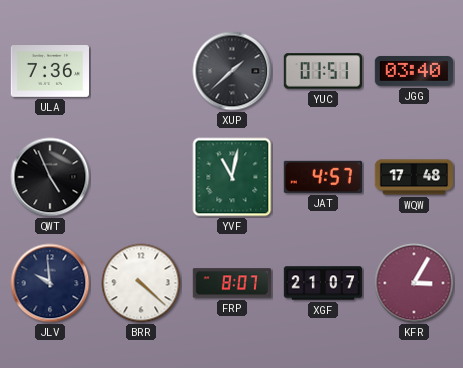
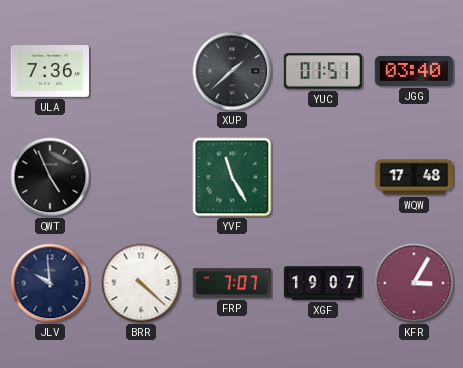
YVF: 11:02 -> 11:25 (232, 177)
JAT: 4:57 -> none (323, 177)
FRP: 8:07 -> 7:07 (232, 283)
XGF: 21:07 -> 19:07 (323, 283)
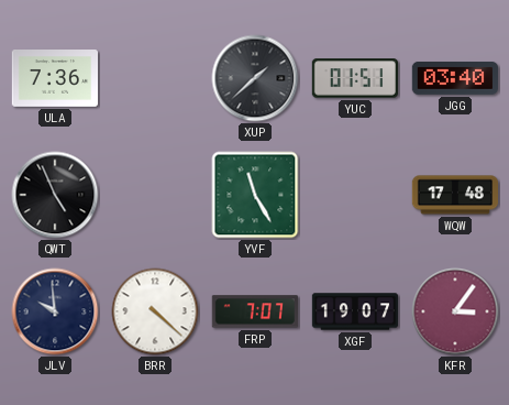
KFR: 3:05 -> 3:06 (455, 311)
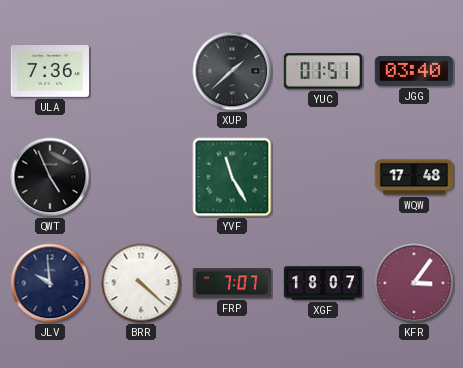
XGF: 19:07 -> 18:07 (323, 283)
